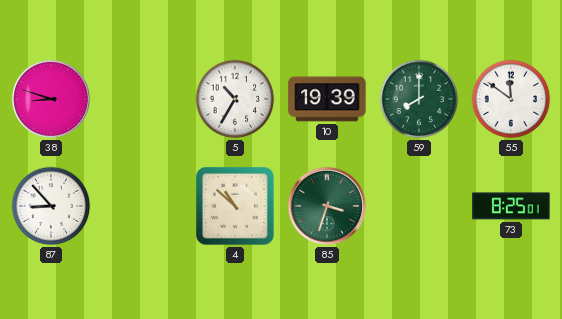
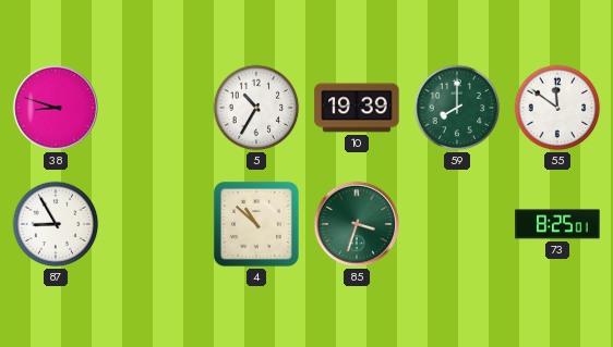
87: 8:53 -> 8:55 (56, 224)
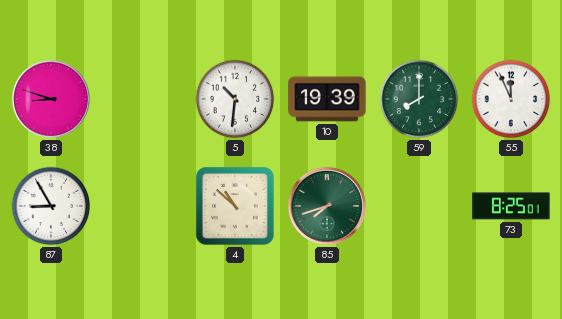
5: 10:35 -> 10:31 (235, 99)
55: 11:51 -> 11:56 (511, 99)
85: 3:33 -> 7:42 (327, 206)
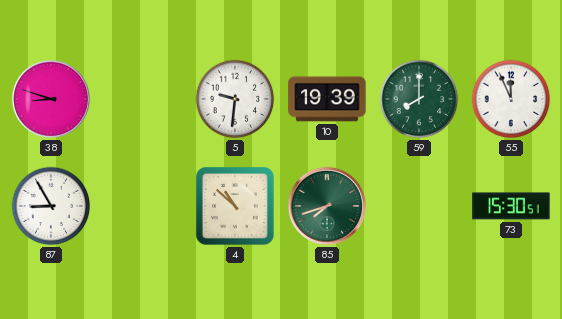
5: 10:31 -> 9:31 (235, 99)
73: 8:25 -> 15:30 (511, 206)
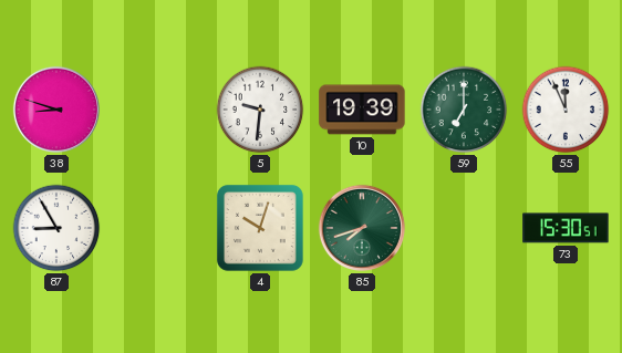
59: 8:00 -> 7:00 (464, 110)
4: 10:52 -> 10:03 (260, 228)
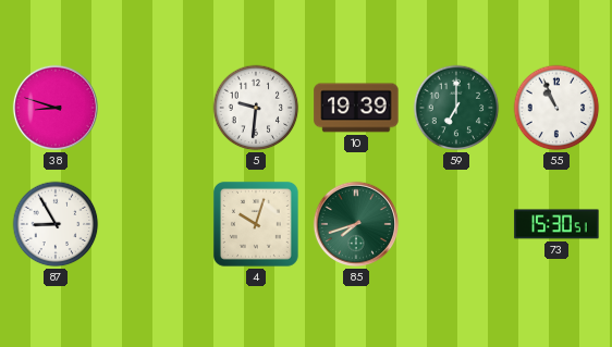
55: 11:56 -> 10:56 (556, 108)
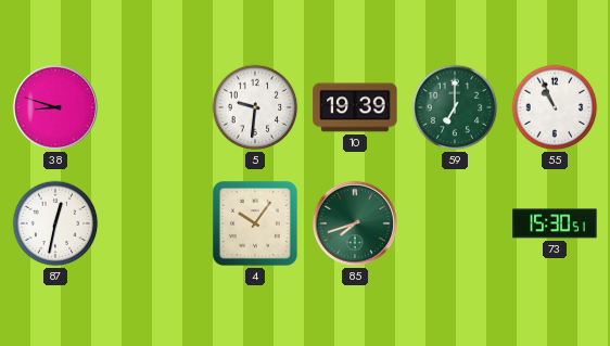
87: 8:55 -> 12:32 (55, 223)
4: 10:03 -> 10:06 (255, 223)
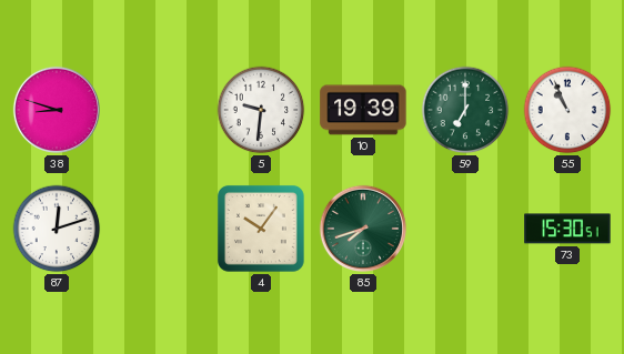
87: 12:32 -> 12:12 (57, 229)
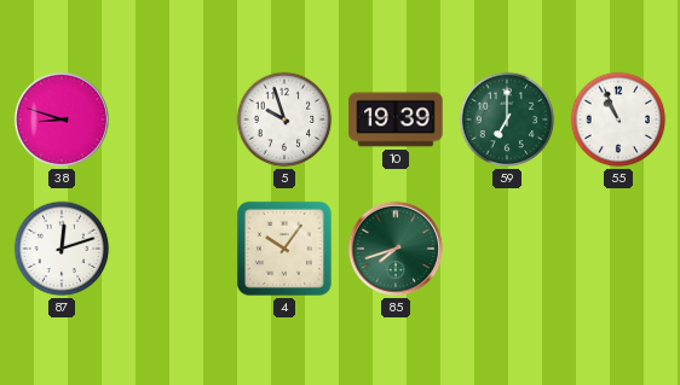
5: 9:31 -> 9:57 (284, 119)
73: 15:30 -> none (567, 229)
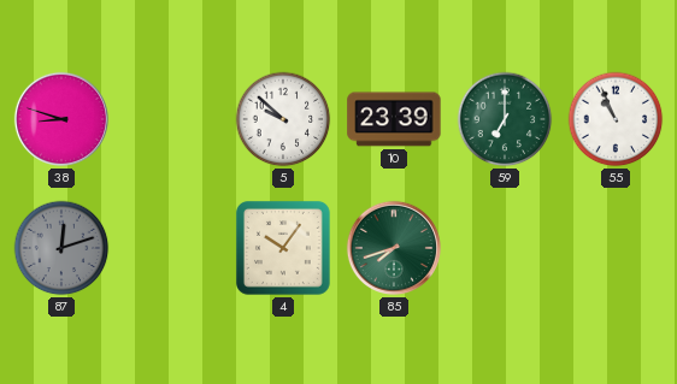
5: 9:57 -> 9:52 (283, 119)
10: 19:39 -> 23:39 (394, 119)
87 dial: white -> grey (61, 248)
